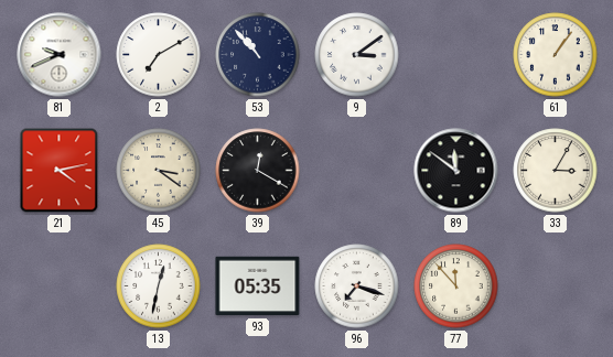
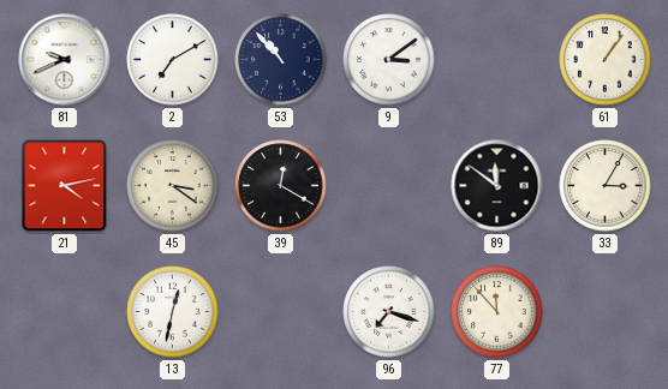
93: 05:35 -> none (258, 286)
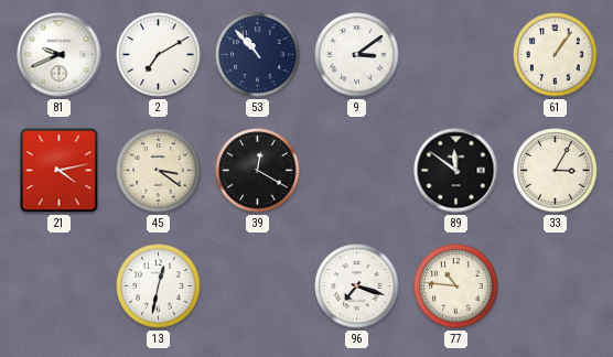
77: 11:53 -> 10:46 (456, 286)
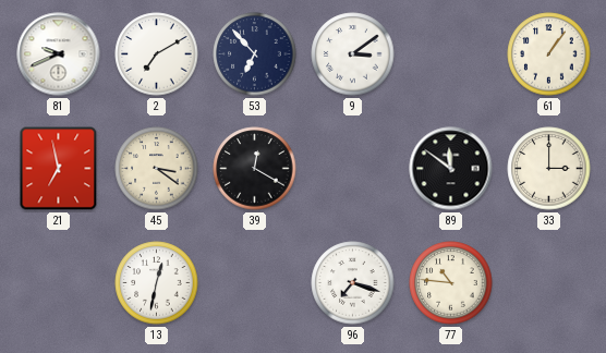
53: 10:53 -> 6:53 (255, 54)
21: 4:13 -> 6:58 (59, 169)
33: 3:05 -> 3:00 (549, 169)
